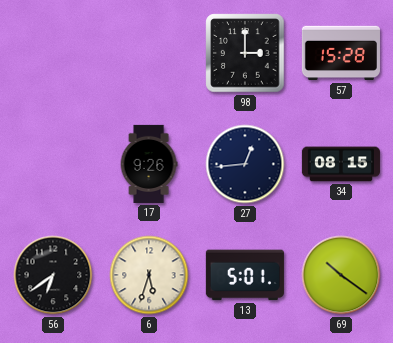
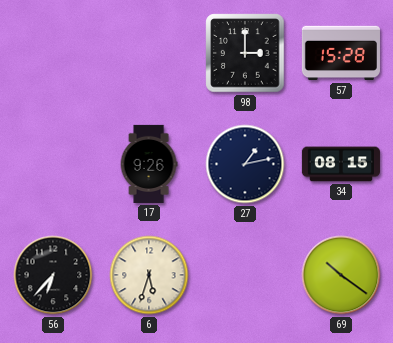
27: 12:44 -> 1:13 (245, 164)
56: 6:39 -> 6:37 (53, 275)
13: 5:01 -> none (245, 275)
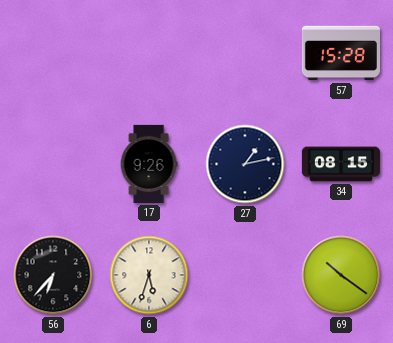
98: 3:00 -> none (245, 53)
